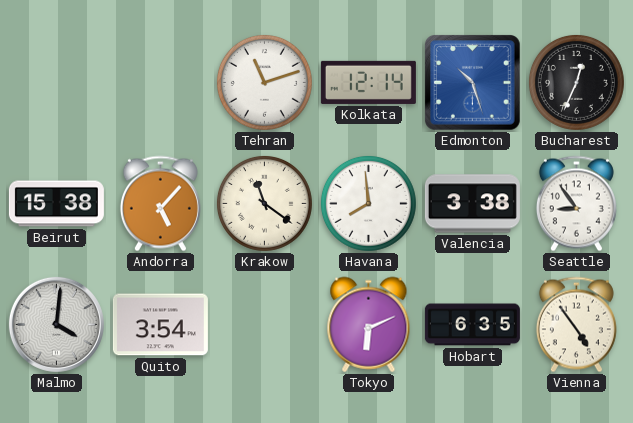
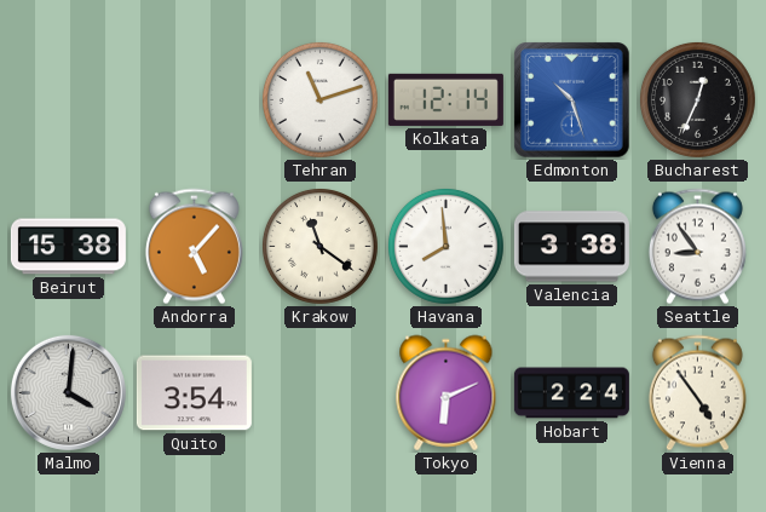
Hobart: 6:35 -> 2:24 (571, 393)
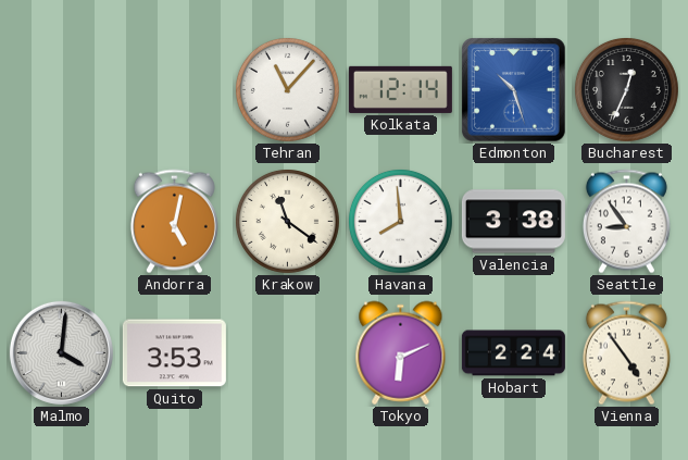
Tehran: 11:12 -> 11:07 (287, 89)
Beirut: 15:38 -> none (68, 247)
Andorra: 5:07 -> 5:02 (174, 222)
Quito: 3:54 -> 3:53 (174, 353)
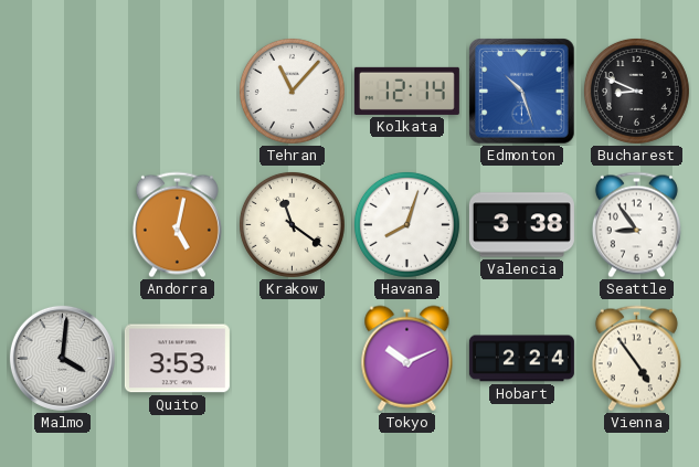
Bucharest: 12:34 -> 8:49 (636, 91)
Havana: 7:59 -> 8:03 (406, 224)
Tokyo: 6:11 -> 10:11 (407, 359)
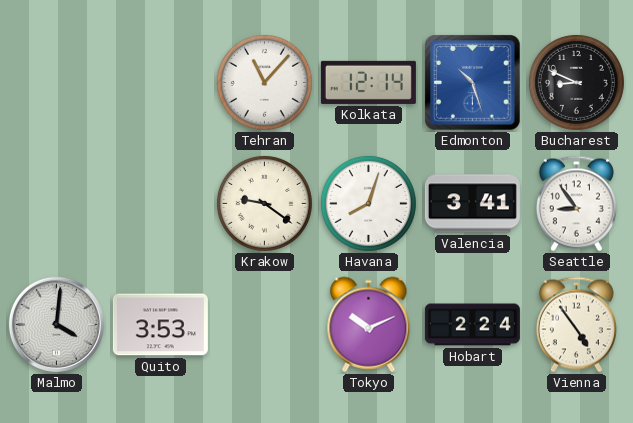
Andorra: 5:02 -> none (177, 225)
Krakow: 11:21 -> 9:21 (264, 203)
Valencia: 3:38 -> 3:41 (472, 204)
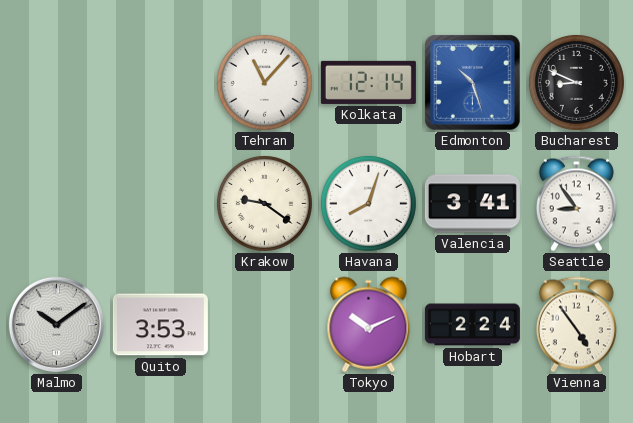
Malmo: 4:01 -> 10:09 (56, 324)
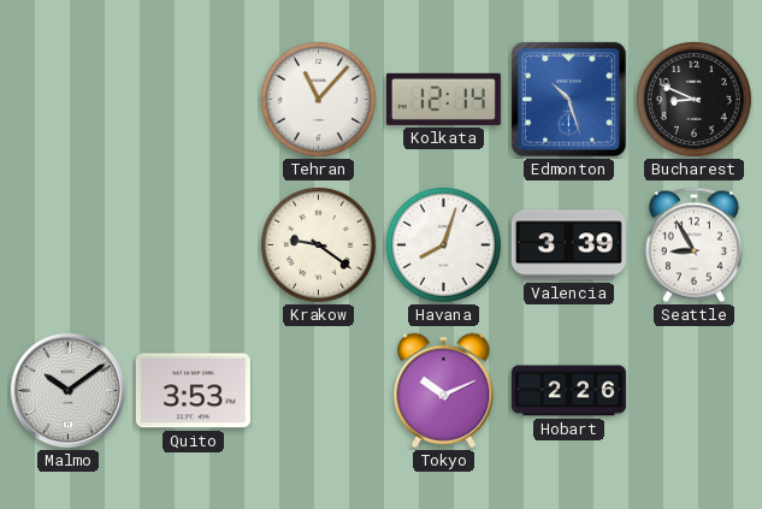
Valencia: 3:41 -> 3:39 (568, 245)
Seattle: 8:54 -> 8:55 (693, 245)
Hobart: 2:24 -> 2:26 (568, 391)
Vienna: 4:54 -> none (576, 325)
